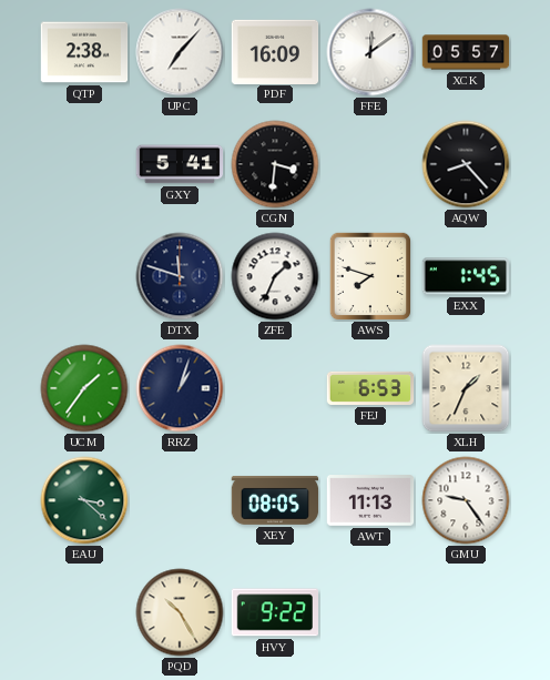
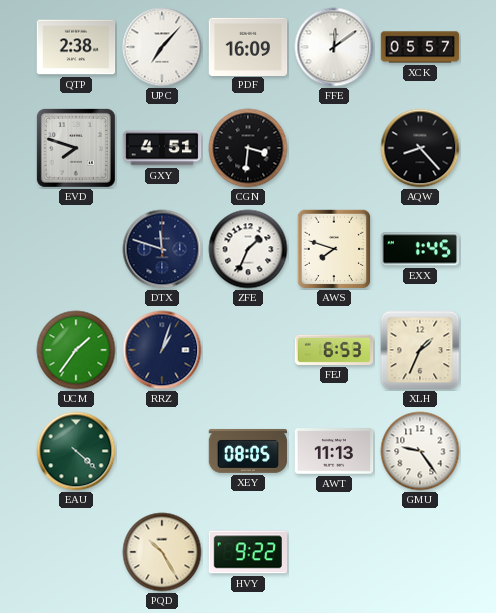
EVD: none -> 7:48 (76, 148)
GXY: 5:41 -> 4:51 (162, 148)
EAU: 3:22 -> 4:22 (76, 451)
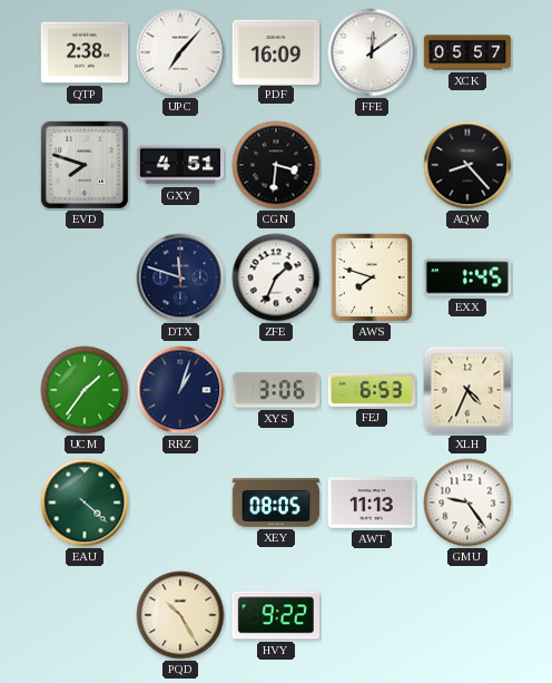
XYS: none -> 3:06 (276, 390)
XLH: 1:34 -> 4:34 (467, 390)
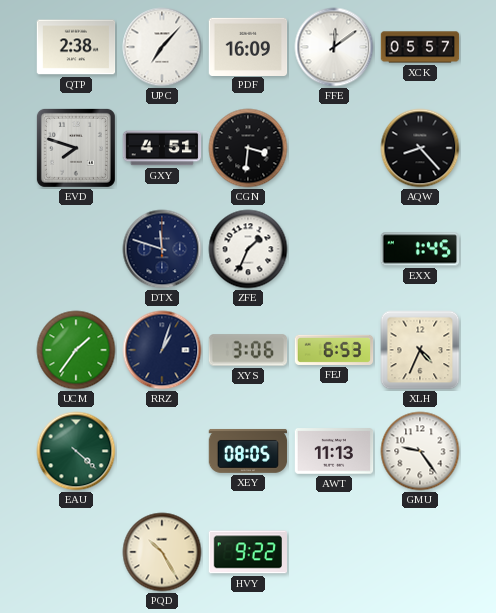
AWS: 7:48 -> none (372, 277)
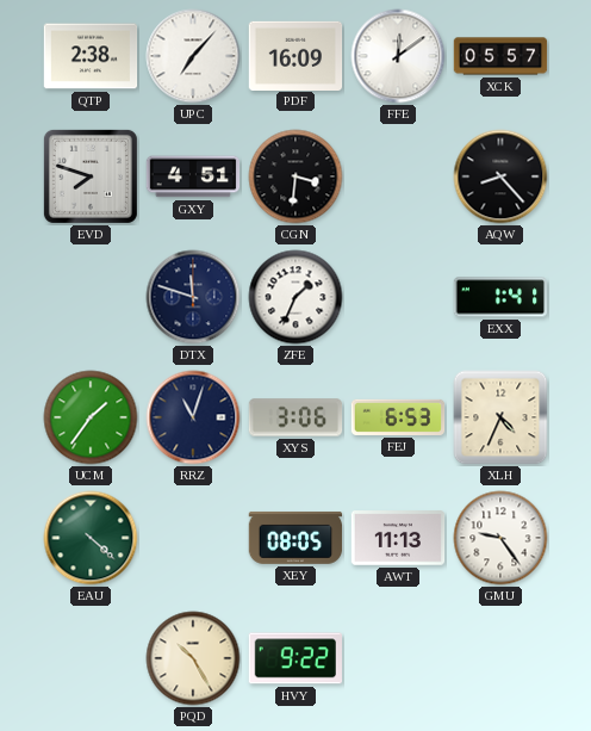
EXX: 1:45 -> 1:41 (500, 297)
RRZ: 1:03 -> 11:03 (193, 417)
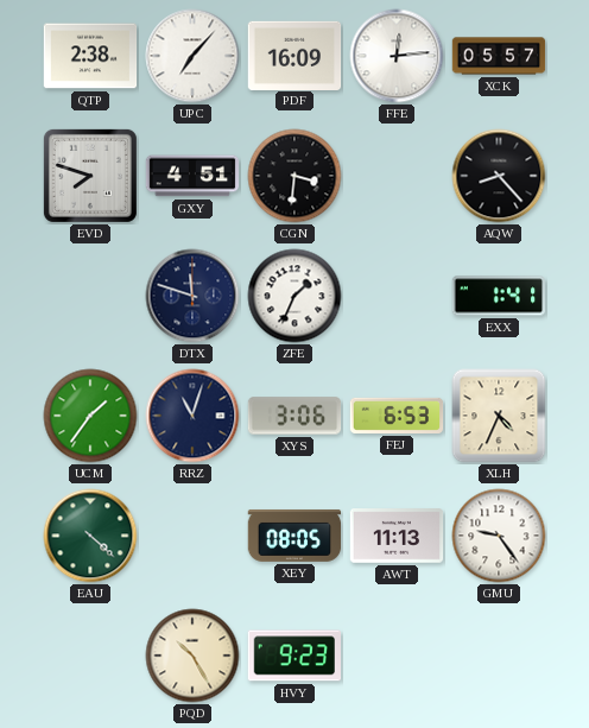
FFE: 12:09 -> 12:14 (397, 56)
HVY: 9:22 -> 9:23 (293, 656)
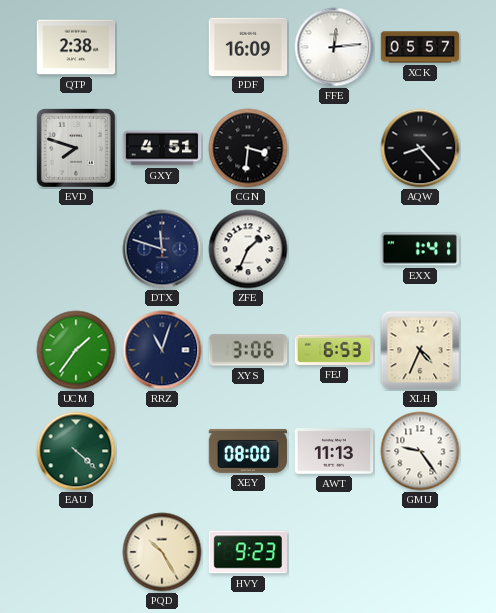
UPC: 7:07 -> none (192, 56)
XEY: 08:05 -> 08:00 (248, 451)
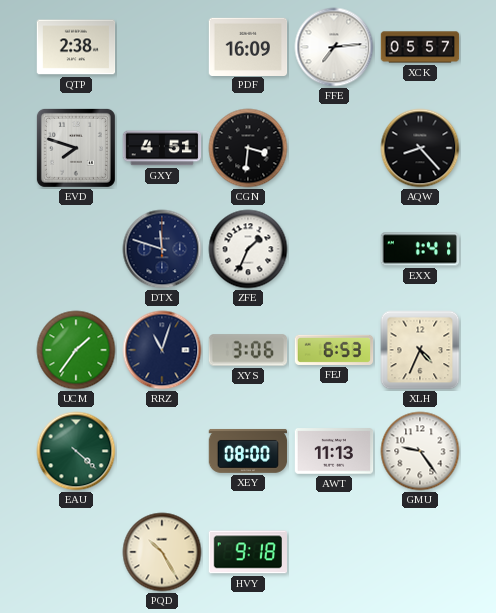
FFE: 12:14 -> 7:14 (334, 47)
HVY: 9:23 -> 9:18 (247, 552)
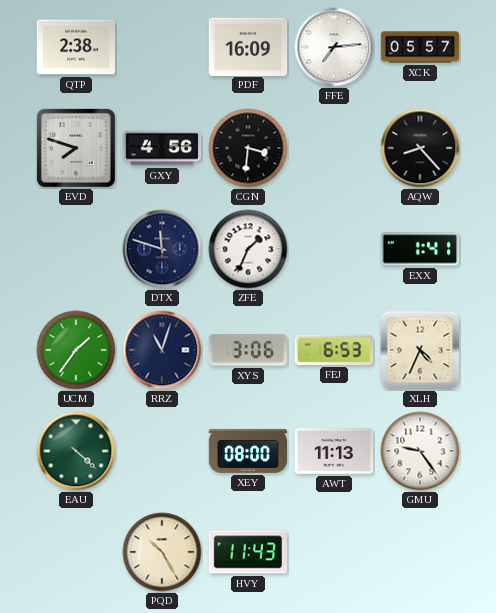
GXY: 4:51 -> 4:56 (162, 148)
HVY: 9:18 -> 11:43 (247, 552)
